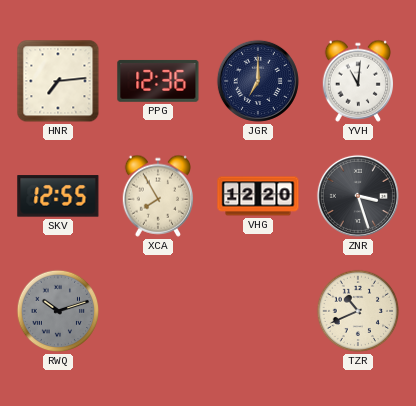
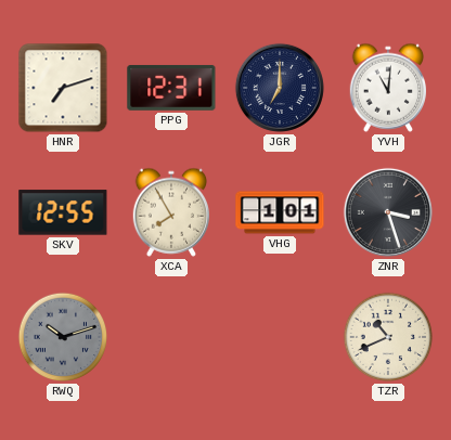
HNR: 7:14 -> 7:12 (63, 88)
PPG: 12:36 -> 12:31 (171, 88)
VHG: 12:20 -> 1:01 (280, 212)
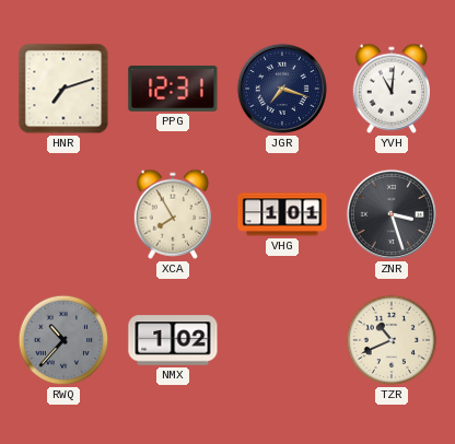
JGR: 7:00 -> 7:18 (282, 89)
SKV: 12:55 -> none (63, 212)
RWQ: 10:12 -> 10:37 (63, 340)
NMX: none -> 1:02 (173, 340)
